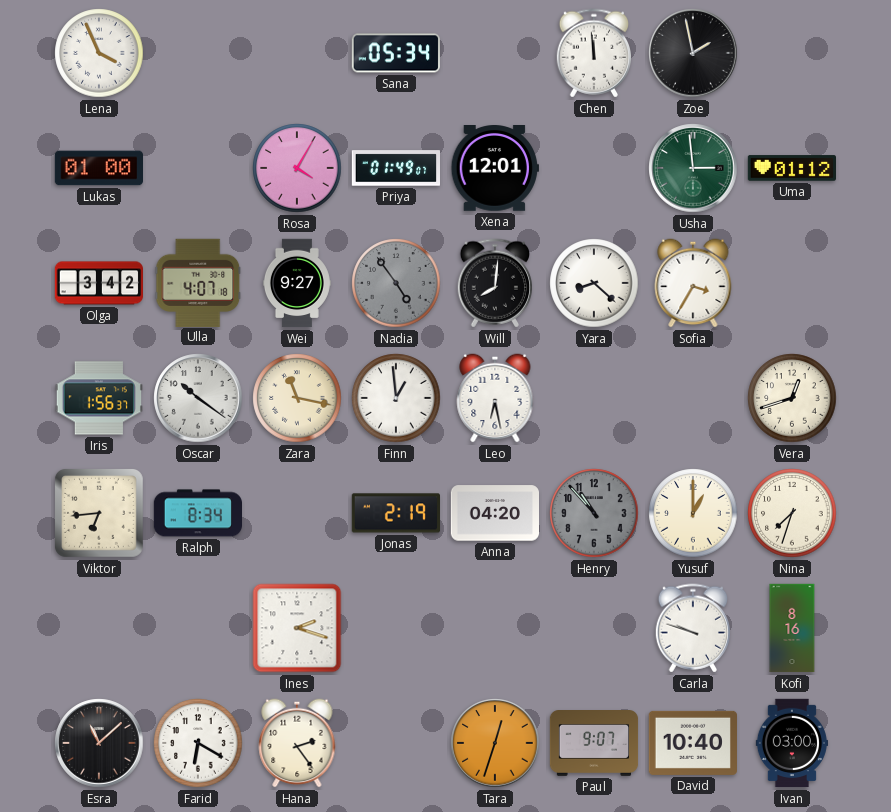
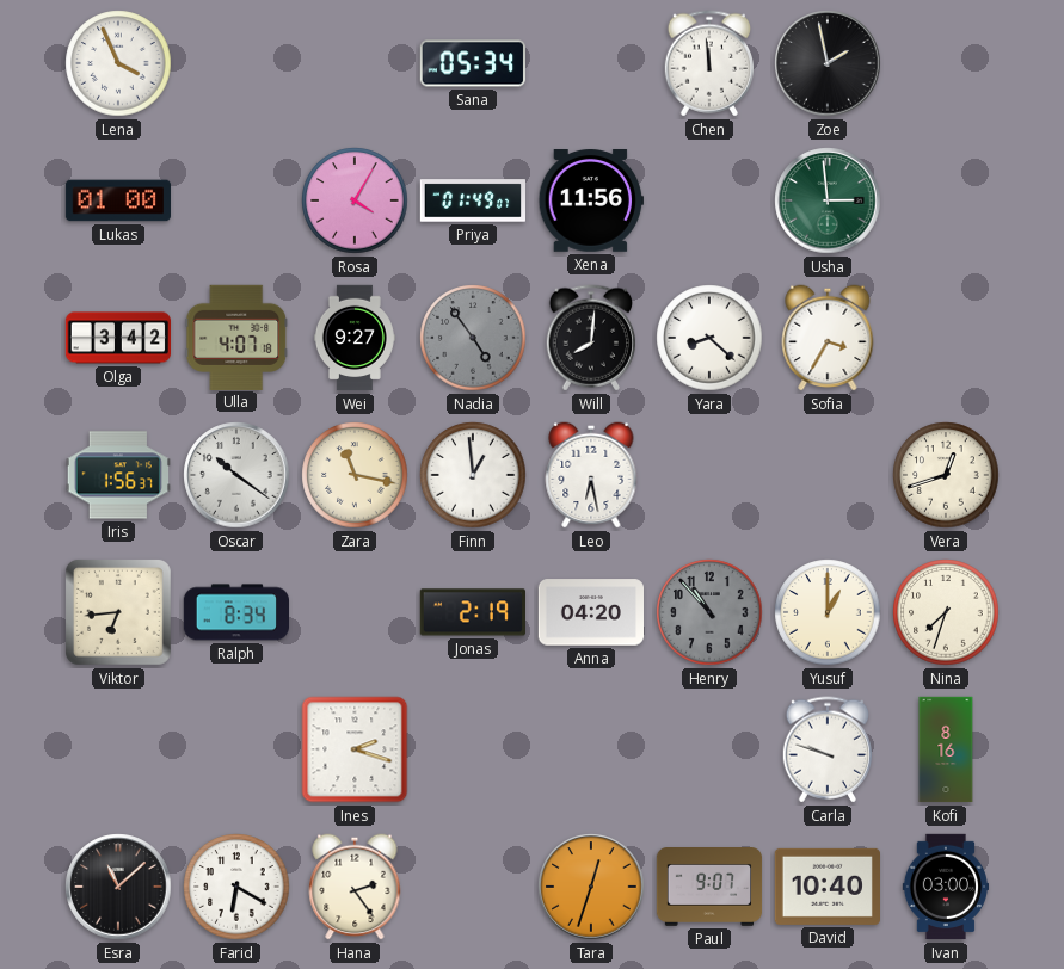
Xena: 12:01 -> 11:56 (590, 202)
Uma: 01:12 -> none (791, 168)
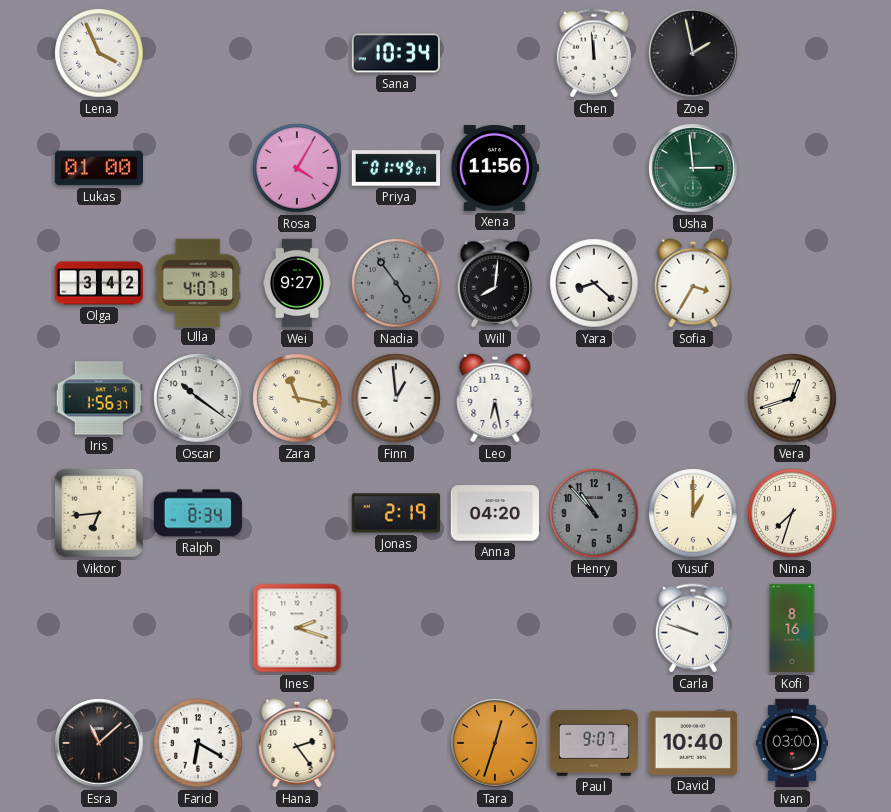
Sana: 05:34 -> 10:34 (395, 53)
